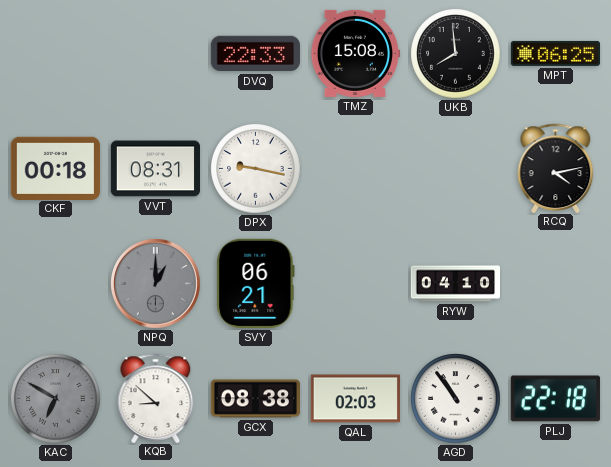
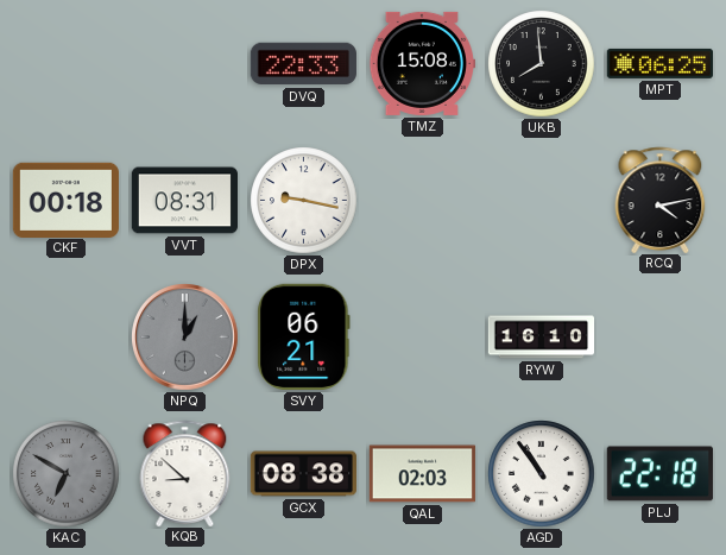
RYW: 04:10 -> 16:10 (541, 338)
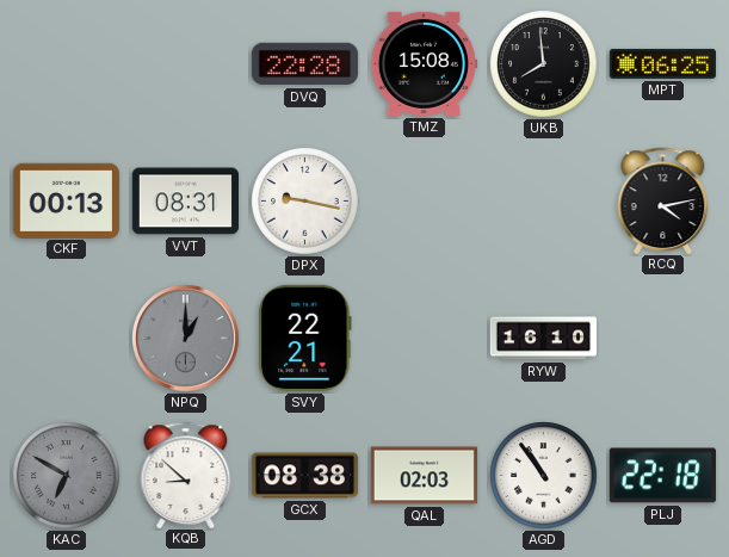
DVQ: 22:33 -> 22:28 (304, 64)
CKF: 00:18 -> 00:13 (66, 200)
SVY: 06:21 -> 22:21 (305, 338)
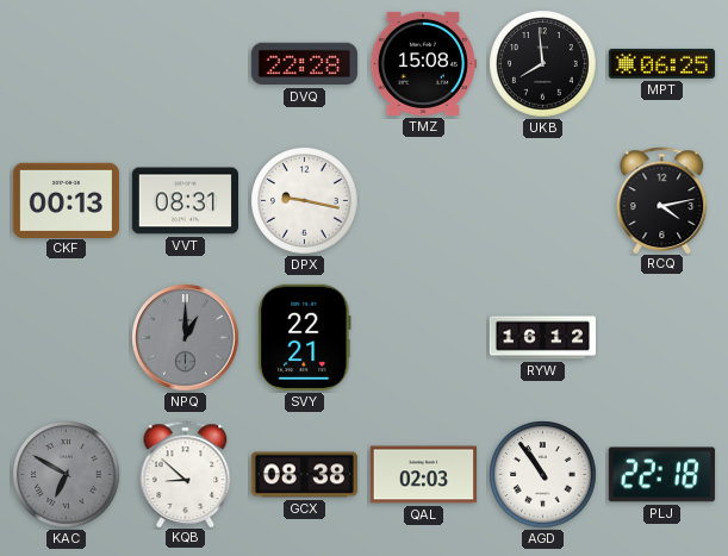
RYW: 16:10 -> 16:12 (542, 338)
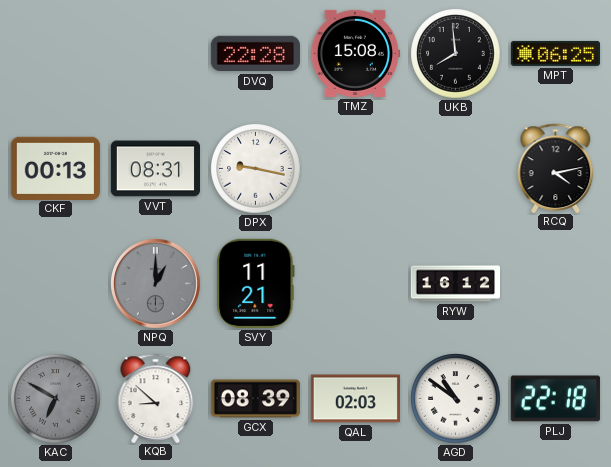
SVY: 22:21 -> 11:21 (256, 283)
GCX: 08:38 -> 08:39 (255, 399)
AGD: 10:54 -> 10:51 (456, 399)
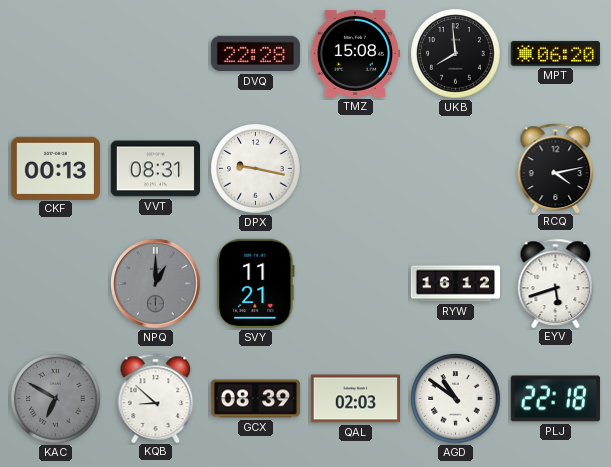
MPT: 06:25 -> 06:20 (555, 53)
EYV: none -> 5:42 (556, 283)
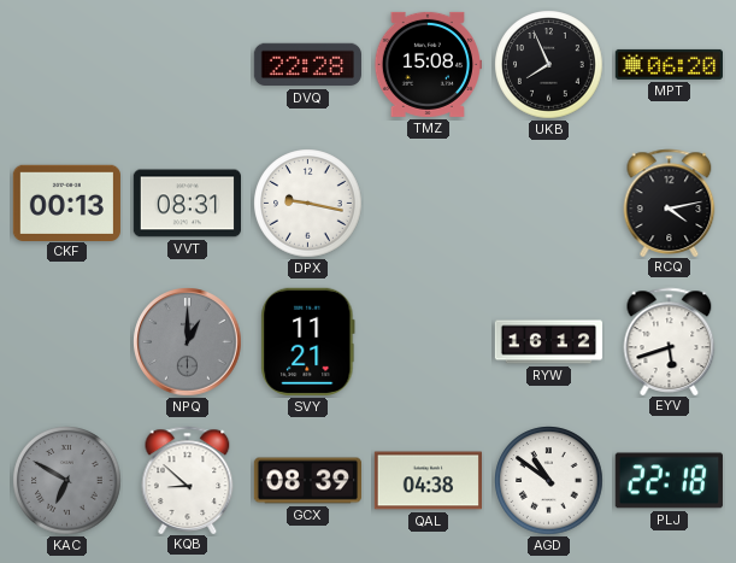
UKB: 7:59 -> 7:56 (549, 65)
QAL: 02:03 -> 04:38 (428, 481)
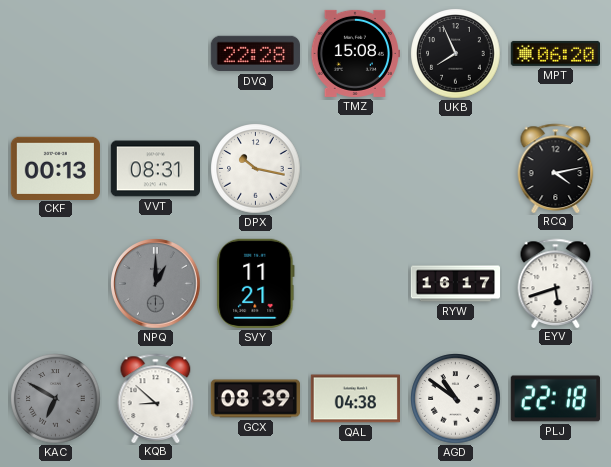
DPX: 9:17 -> 10:17 (256, 169)
RYW: 16:12 -> 16:17 (455, 284)
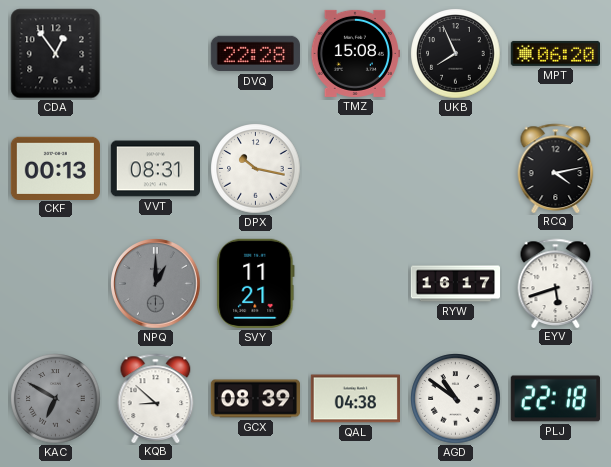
CDA: none -> 12:54 (56, 54)
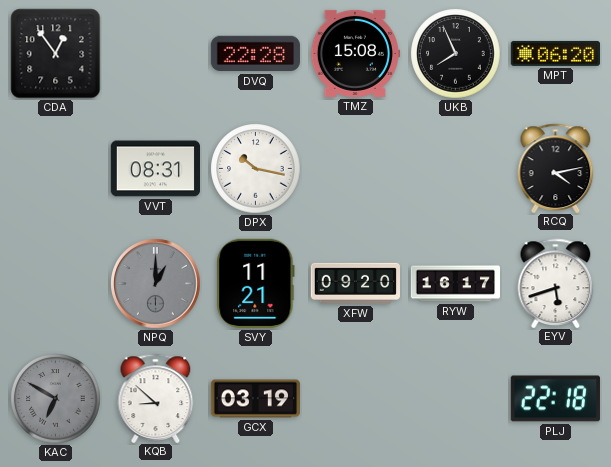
CKF: 00:13 -> none (55, 168)
XFW: none -> 09:20 (355, 283)
GCX: 08:39 -> 03:19 (255, 399)
QAL: 04:38 -> none (355, 399)
AGD: 10:51 -> none (456, 399)
